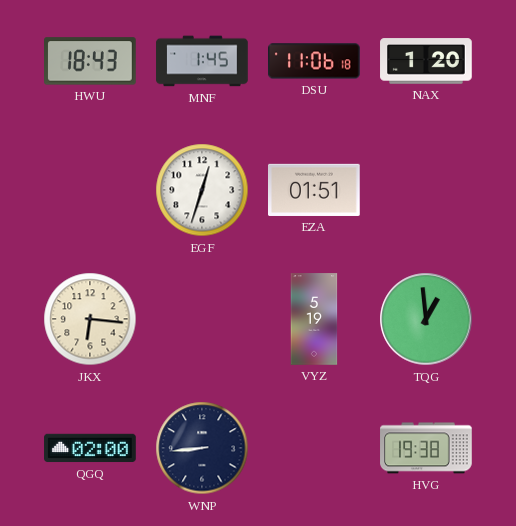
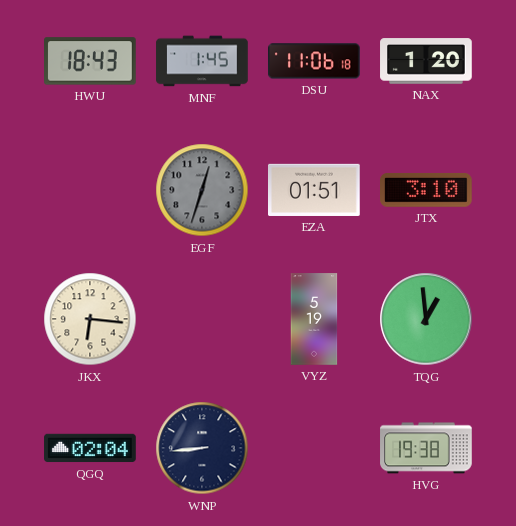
EGF dial: white -> grey (202, 190)
JTX: none -> 3:10 (427, 190)
QGQ: 02:00 -> 02:04 (90, 448)
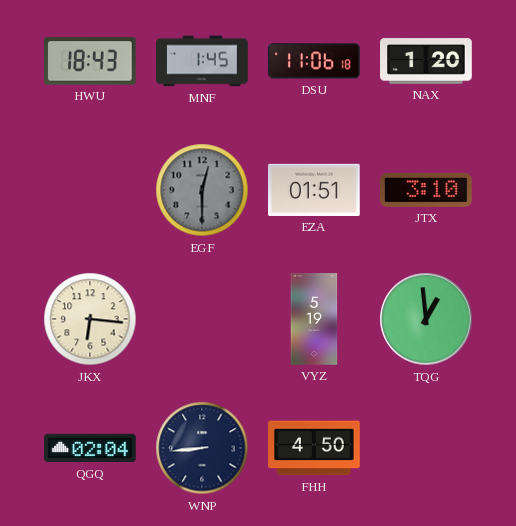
EGF: 12:33 -> 12:30 (202, 190)
FHH: none -> 4:50 (314, 448)
HVG: 19:38 -> none (426, 448)
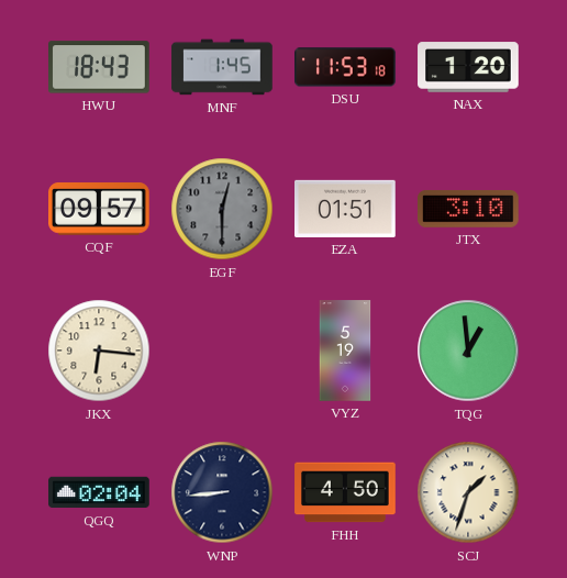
DSU: 11:06 -> 11:53 (345, 67)
CQF: none -> 09:57 (100, 210)
SCJ: none -> 1:33 (468, 492)
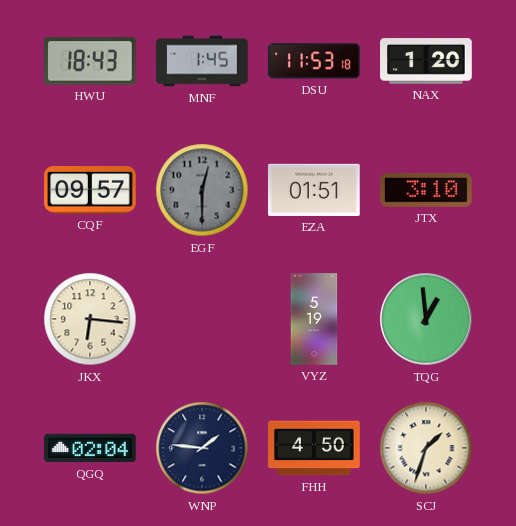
WNP: 8:44 -> 1:46 (202, 448)
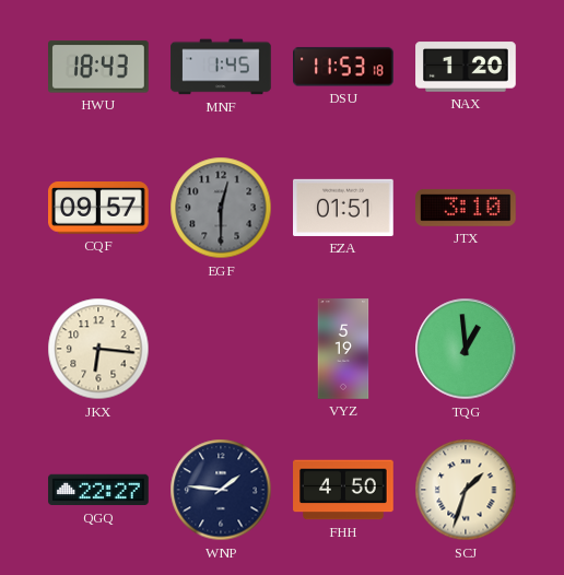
QGQ: 02:04 -> 22:27 (98, 490)
